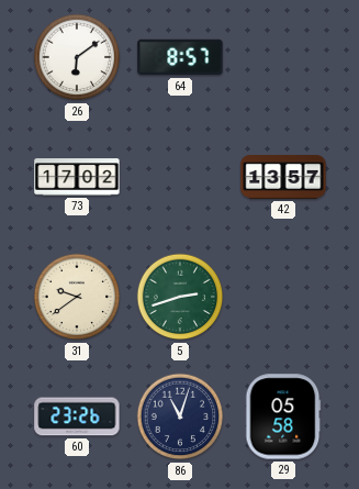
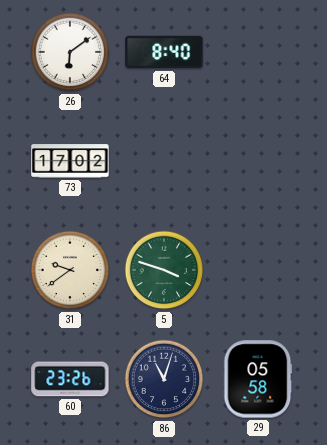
64: 8:57 -> 8:40 (164, 52)
42: 13:57 -> none (283, 178)
5: 2:42 -> 3:48 (164, 270)
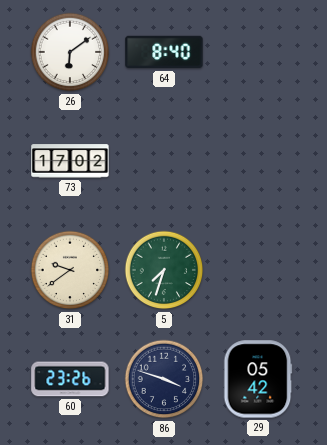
5: 3:48 -> 7:33 (164, 270)
86: 11:03 -> 3:48 (164, 379)
29: 05:58 -> 05:42 (258, 379)
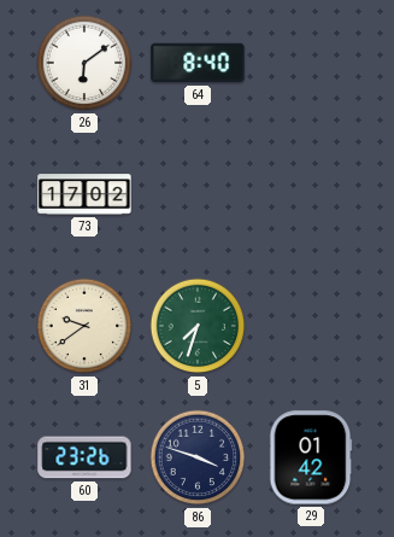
29: 05:42 -> 01:42 (311, 457)
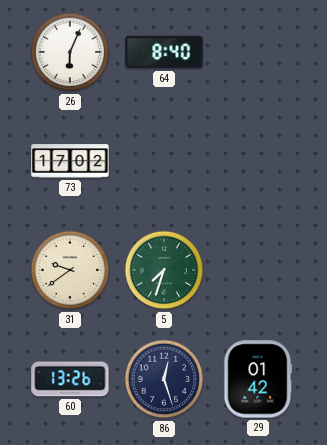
26: 6:09 -> 6:04 (70, 52)
60: 23:26 -> 13:26 (70, 379)
86: 3:48 -> 12:27 (164, 379)
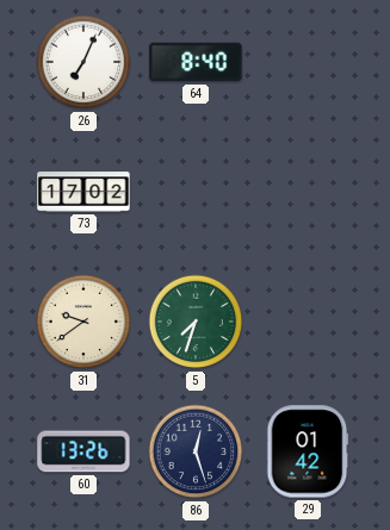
26: 6:04 -> 7:04 (83, 62)
